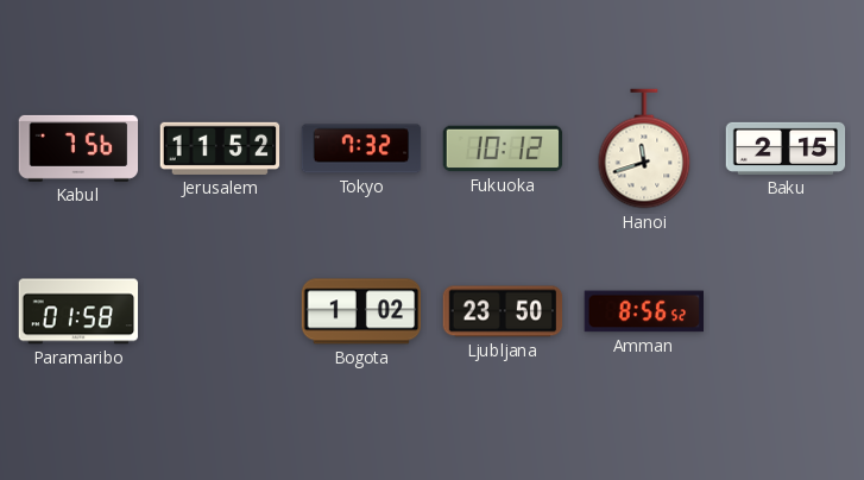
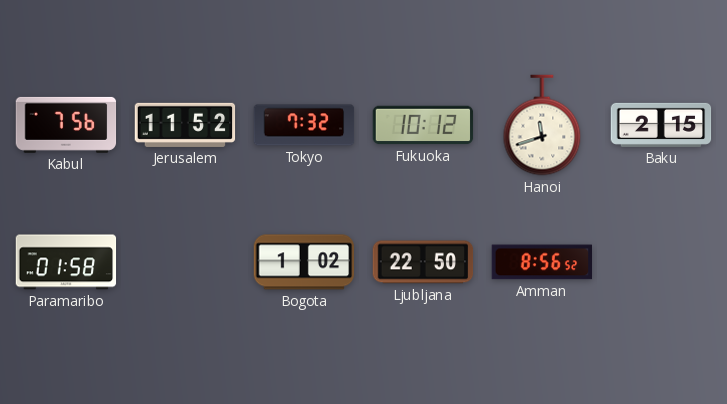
Ljubljana: 23:50 -> 22:50 (423, 262)
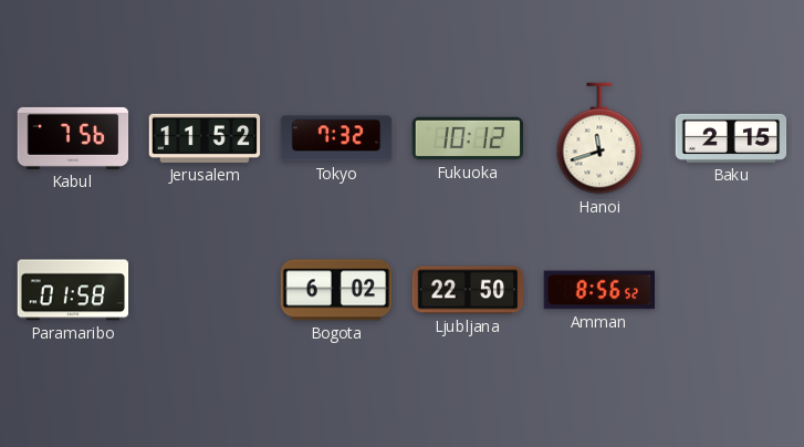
Bogota: 1:02 -> 6:02 (336, 290)
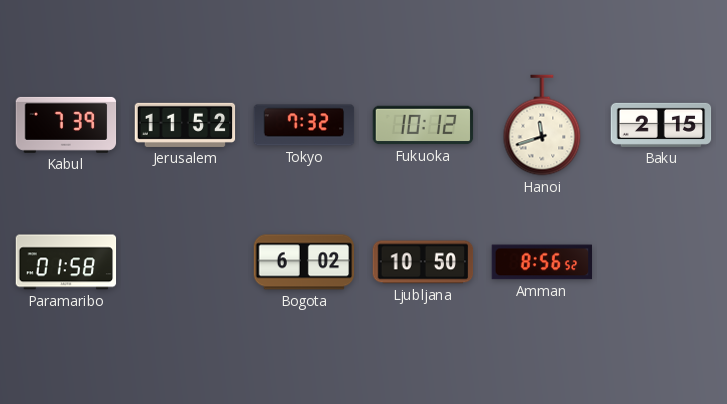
Kabul: 7:56 -> 7:39 (66, 125)
Ljubljana: 22:50 -> 10:50 (423, 262)
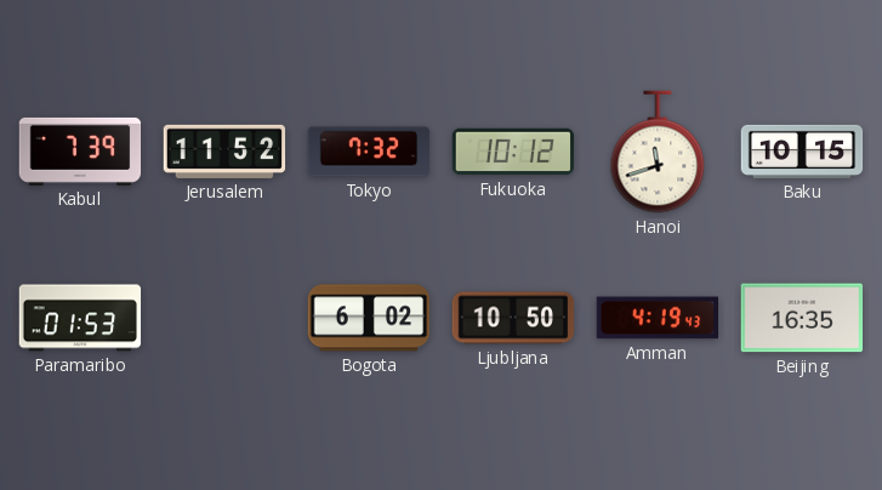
Baku: 2:15 -> 10:15 (802, 152)
Paramaribo: 01:58 -> 01:53 (80, 318)
Amman: 8:56 -> 4:19 (656, 318)
Beijing: none -> 16:35 (802, 318)
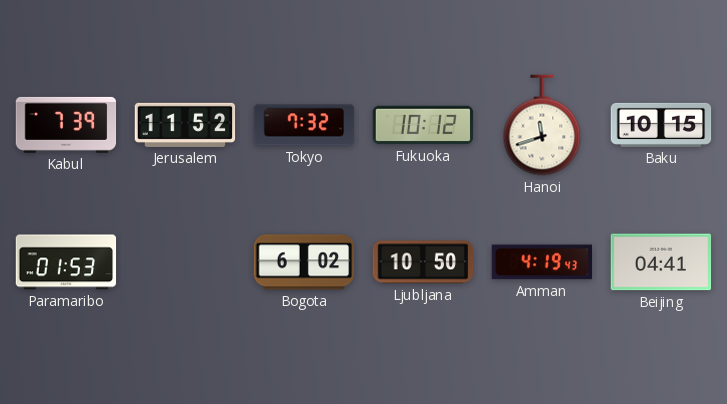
Beijing: 16:35 -> 04:41 (661, 262)
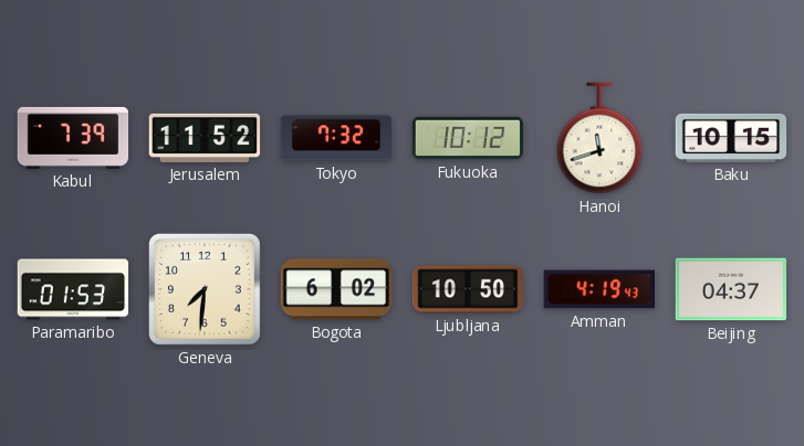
Geneva: none -> 7:31 (205, 289)
Beijing: 04:41 -> 04:37 (731, 289)
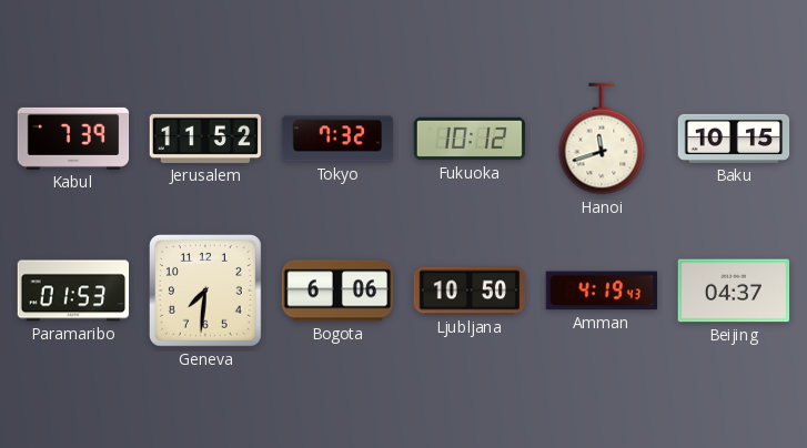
Bogota: 6:02 -> 6:06 (337, 291)
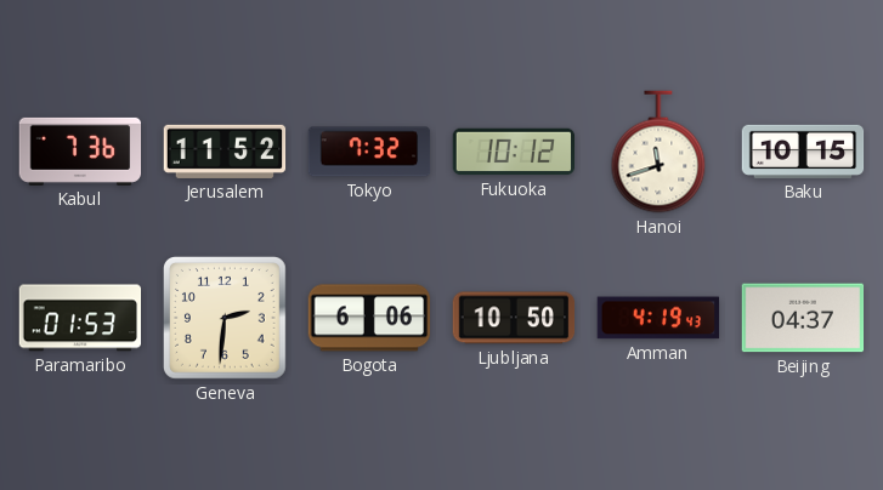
Kabul: 7:39 -> 7:36 (80, 152)
Geneva: 7:31 -> 2:31 (225, 318)
